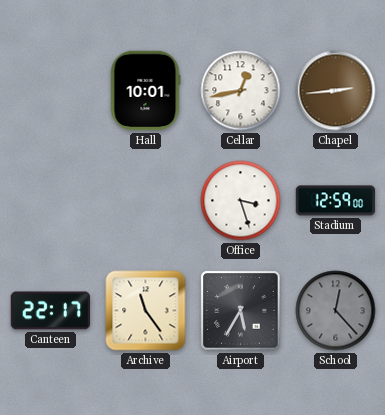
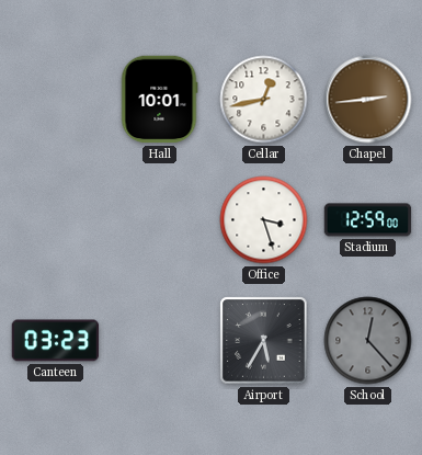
Canteen: 22:17 -> 03:23 (56, 341)
Archive: 11:24 -> none (146, 311)
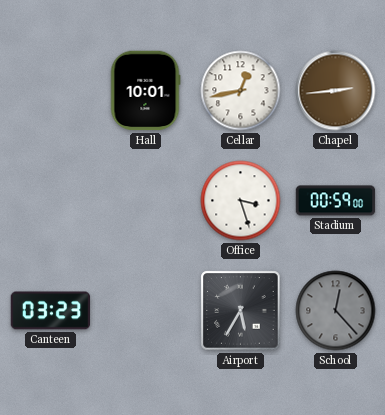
Stadium: 12:59 -> 00:59 (336, 201)
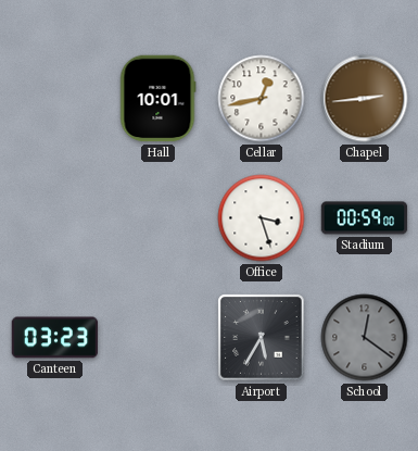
School: 12:23 -> 12:21 (365, 338)
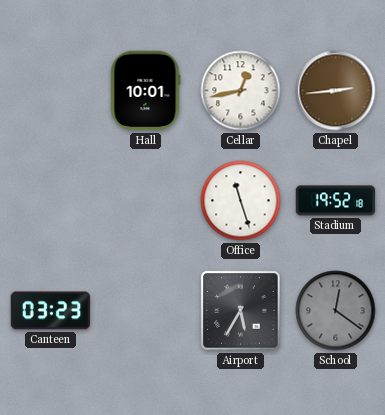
Office: 3:27 -> 11:27 (241, 201)
Stadium: 00:59 -> 19:52 (336, 201)
